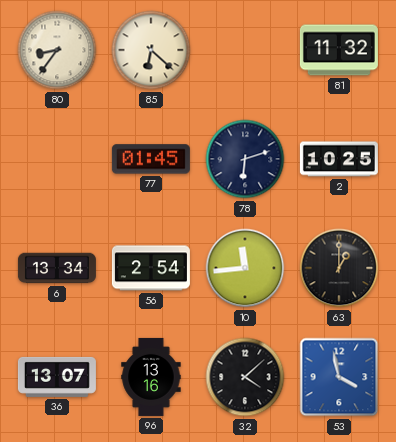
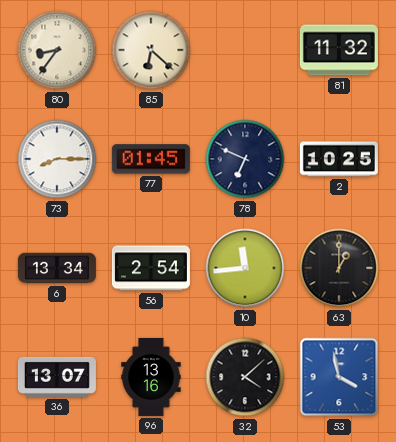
73: none -> 8:15 (57, 159)
78: 6:12 -> 6:49 (245, 159)
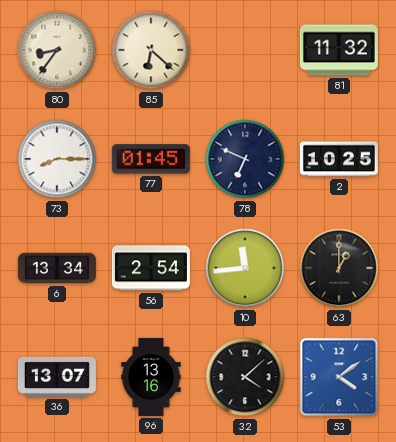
53: 3:58 -> 4:09 (339, 377)
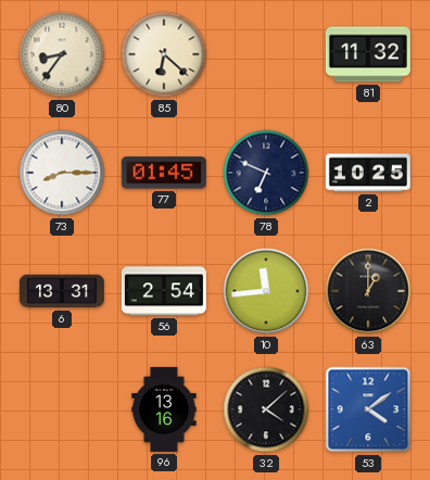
6: 13:34 -> 13:31 (62, 291)
36: 13:07 -> none (57, 377)
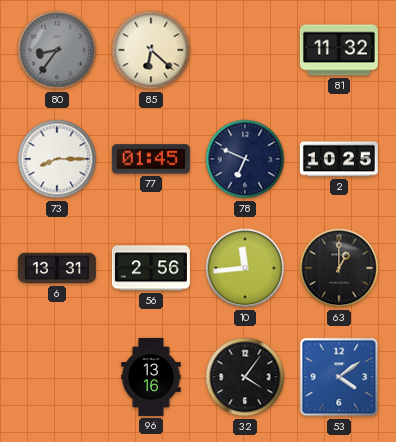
80 dial: cream -> grey (57, 50)
56: 2:54 -> 2:56 (151, 268)
32: 4:08 -> 4:06 (245, 377)
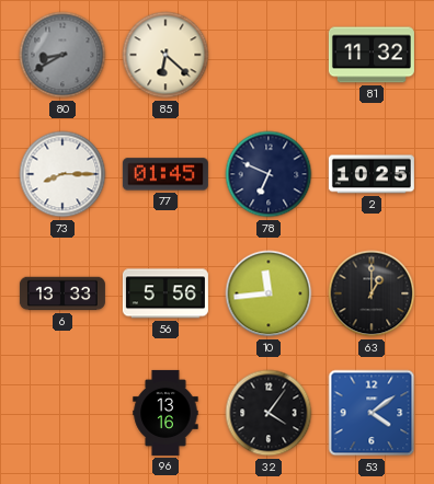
80: 8:36 -> 8:40 (62, 55)
6: 13:31 -> 13:33 (62, 293)
56: 2:56 -> 5:56 (165, 293)
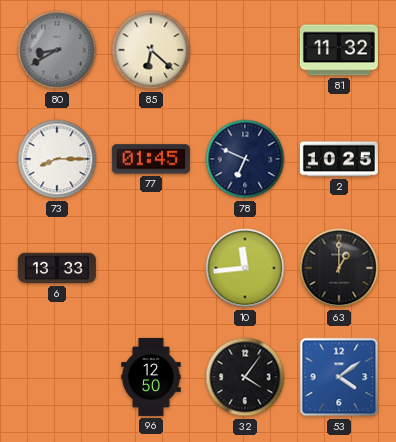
56: 5:56 -> none (165, 293)
96: 13:16 -> 12:50 (151, 377)
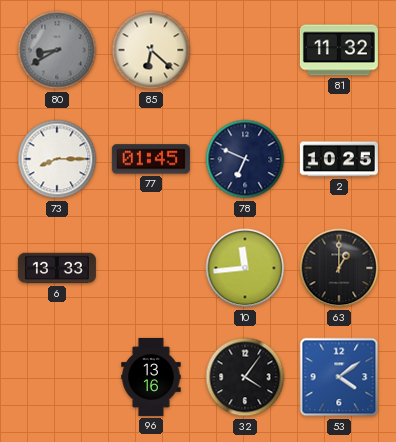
96: 12:50 -> 13:16 (151, 377)
